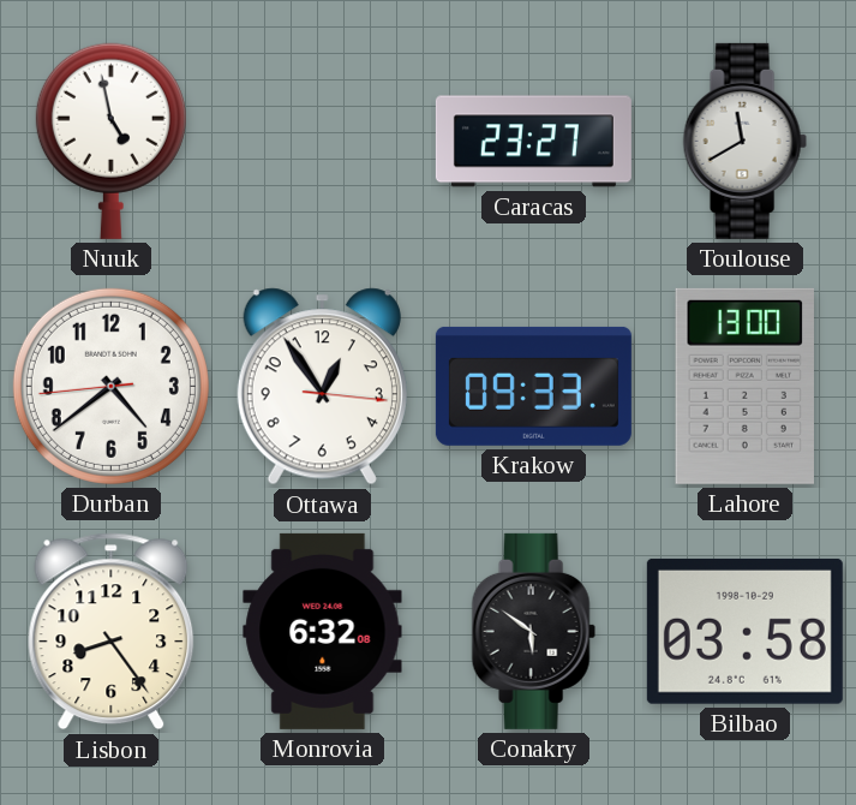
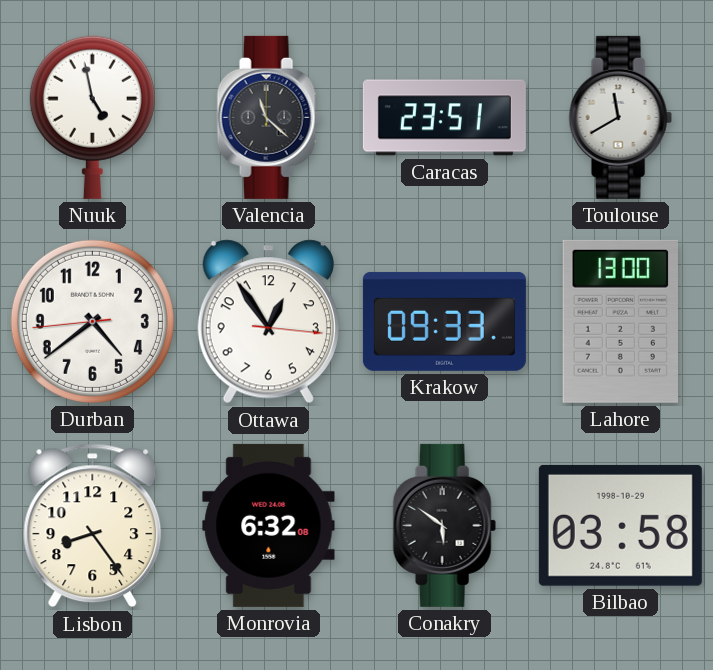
Valencia: none -> 11:22 (268, 117)
Caracas: 23:27 -> 23:51 (444, 118)
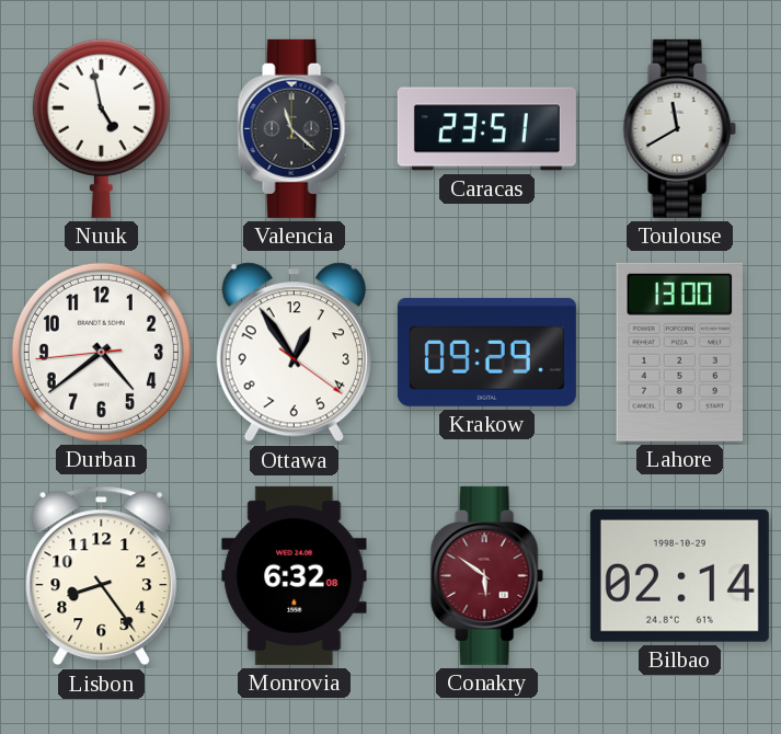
Ottawa: 12:54:16 -> 12:54:21 (294, 353)
Krakow: 09:33 -> 09:29 (486, 352)
Conakry dial: black -> burgundy (486, 575)
Bilbao: 03:58 -> 02:14 (679, 575)
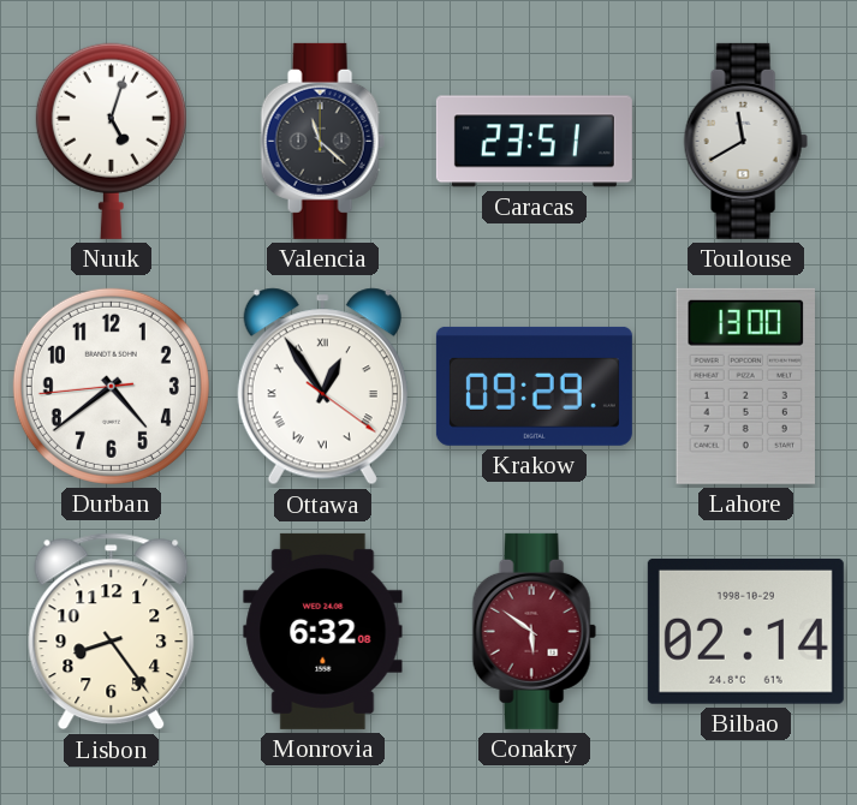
Nuuk: 4:58 -> 5:03 (111, 141)
Ottawa numerals: Arabic -> Roman (322, 387)
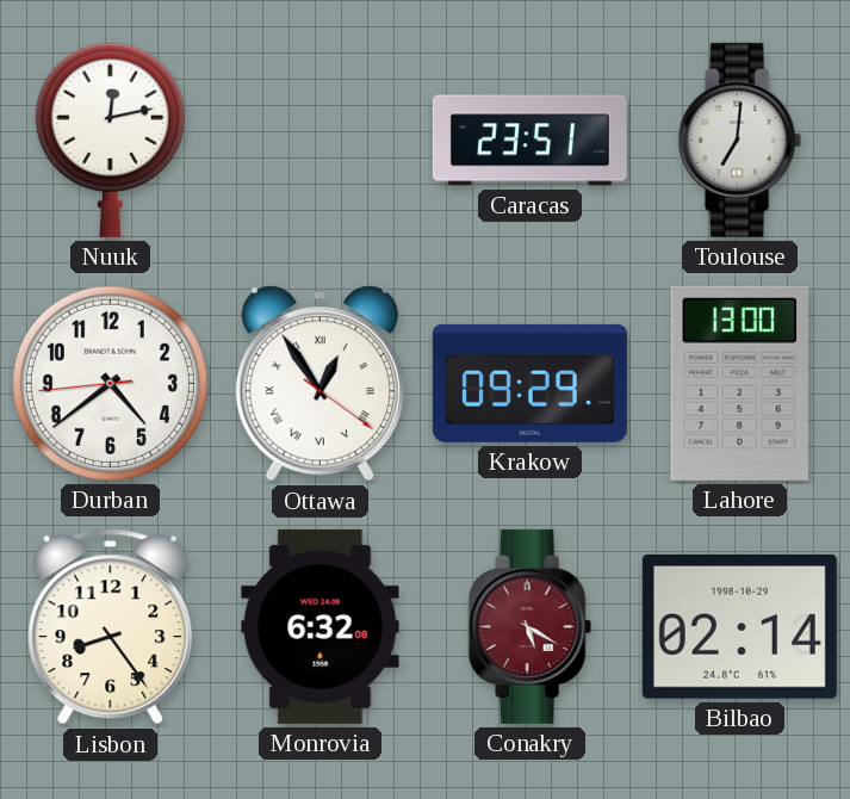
Nuuk: 5:03 -> 12:13 (110, 140)
Valencia: 11:22 -> none (322, 141)
Toulouse: 11:40 -> 7:01 (739, 140)
Conakry: 5:51 -> 5:20 (529, 626)
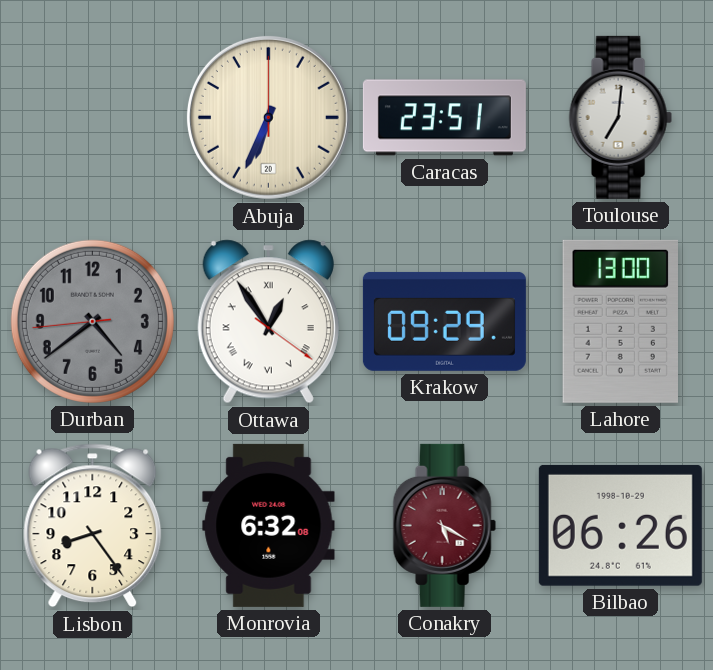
Nuuk: 12:13 -> none (110, 140)
Abuja: none -> 6:34 (268, 117)
Durban dial: white -> grey (92, 321)
Bilbao: 02:14 -> 06:26 (620, 525)
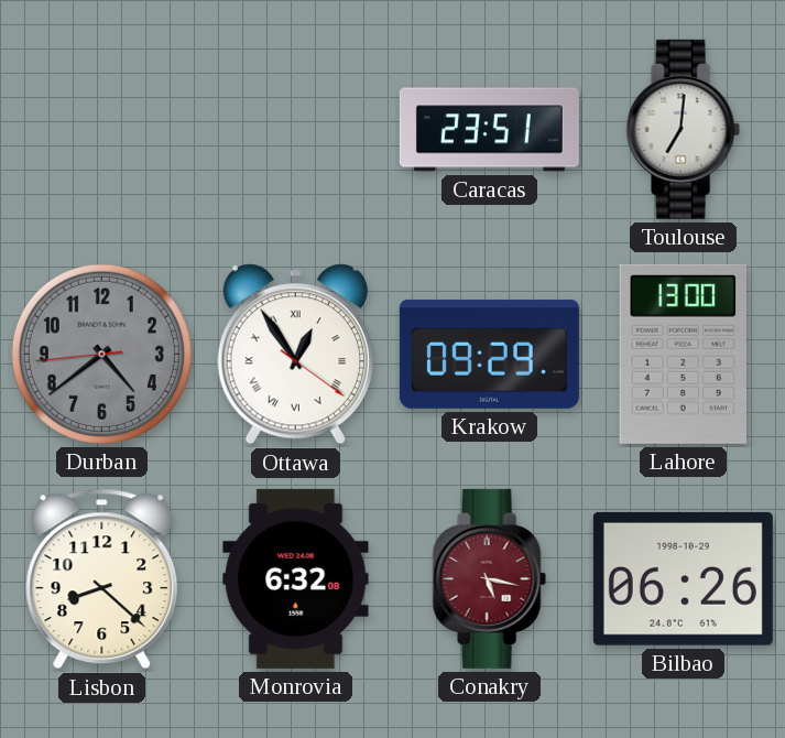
Abuja: 6:34 -> none (268, 117)
Lisbon: 8:24 -> 8:22 (102, 579)
Conakry: 5:20 -> 5:17 (489, 578)
